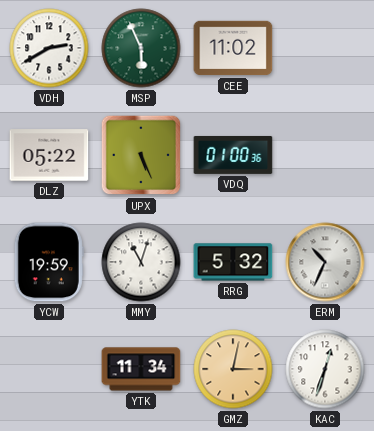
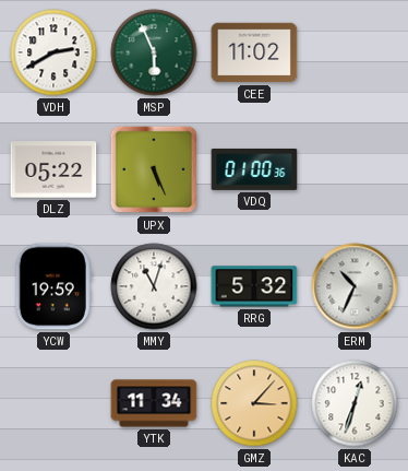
GMZ: 3:02 -> 3:07 (254, 403)
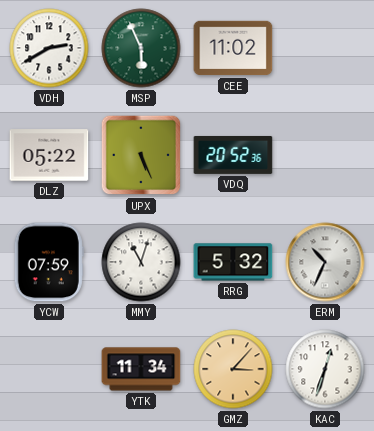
VDQ: 01:00 -> 20:52 (233, 155)
YCW: 19:59 -> 07:59 (49, 262)
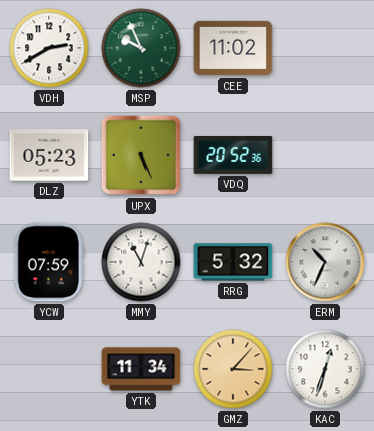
MSP: 5:56 -> 9:56 (141, 48)
DLZ: 05:22 -> 05:23 (49, 155)
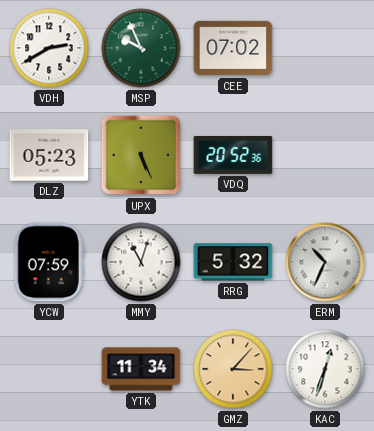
CEE: 11:02 -> 07:02 (233, 48)
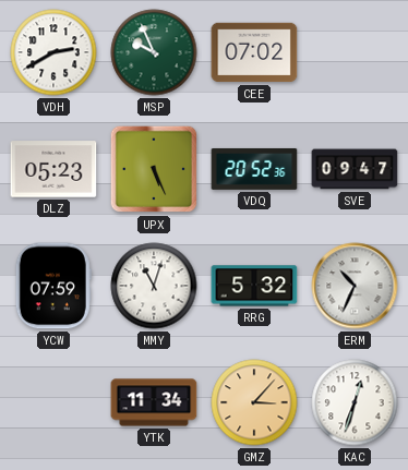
SVE: none -> 09:47 (355, 169)
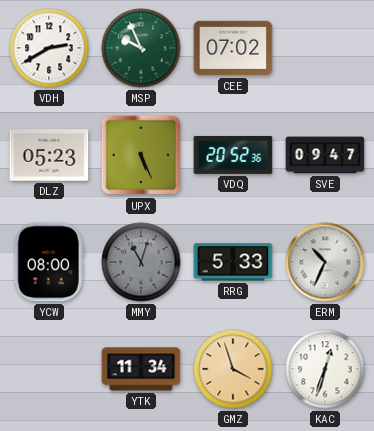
YCW: 07:59 -> 08:00 (49, 262)
MMY dial: white -> grey (141, 262)
RRG: 5:32 -> 5:33 (233, 262)
GMZ: 3:07 -> 3:57 (233, 369)
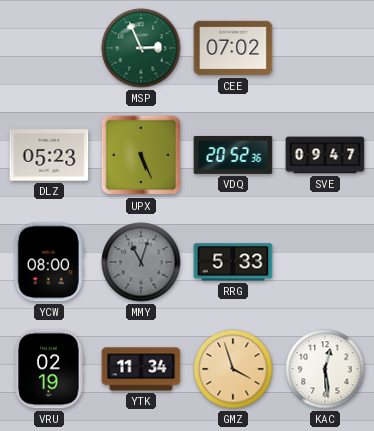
VDH: 2:40 -> none (49, 48)
MSP: 9:56 -> 2:56 (141, 48)
ERM: 10:34 -> none (325, 262)
VRU: none -> 02:19 (49, 369)
KAC: 12:33 -> 12:29 (325, 369)
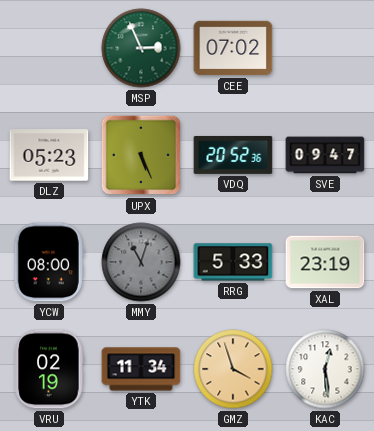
XAL: none -> 23:19 (325, 262)
